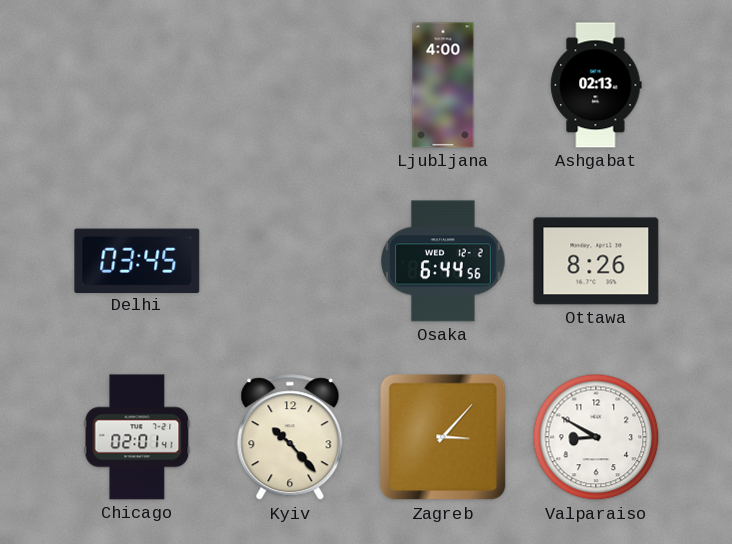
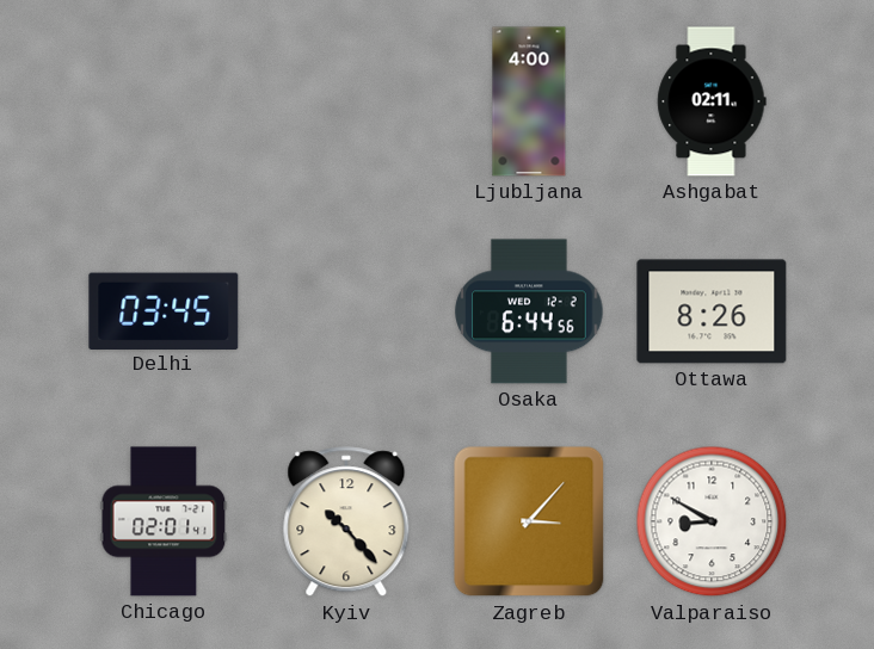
Ashgabat: 02:13 -> 02:11 (712, 101)
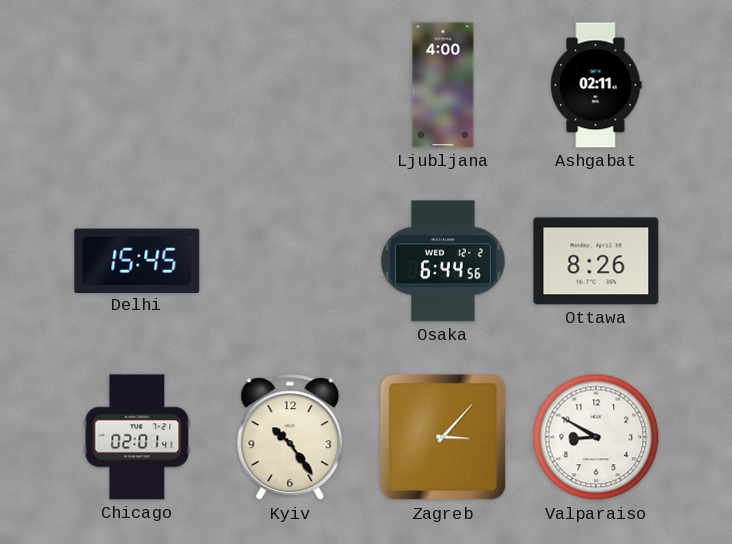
Delhi: 03:45 -> 15:45 (137, 260)
Kyiv: 10:23 -> 10:24 (290, 438)
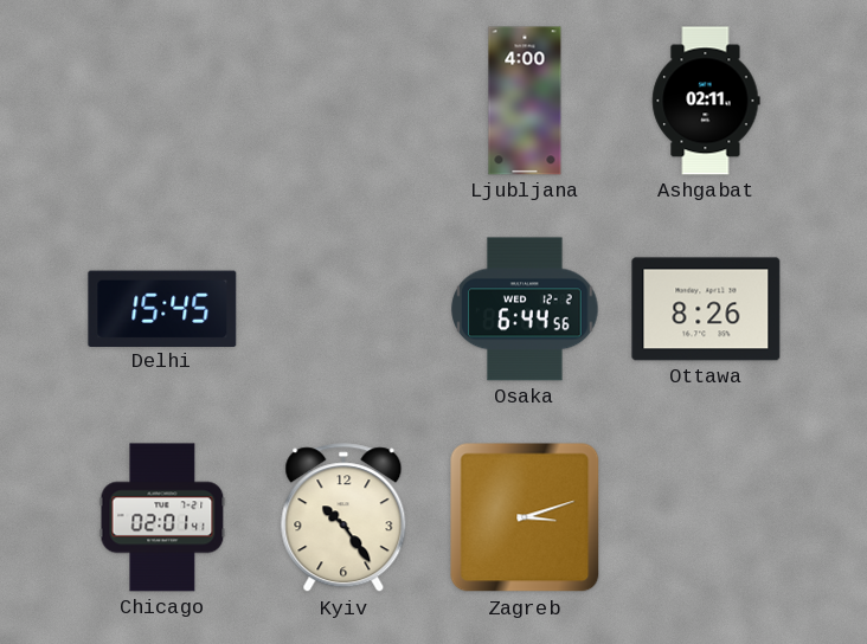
Zagreb: 3:07 -> 3:12 (525, 517)
Valparaiso: 8:50 -> none (596, 437)
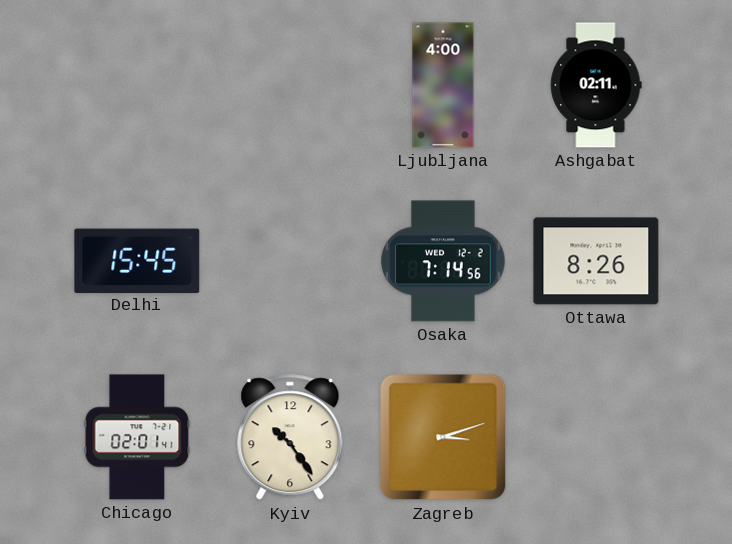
Osaka: 6:44 -> 7:14 (443, 261)
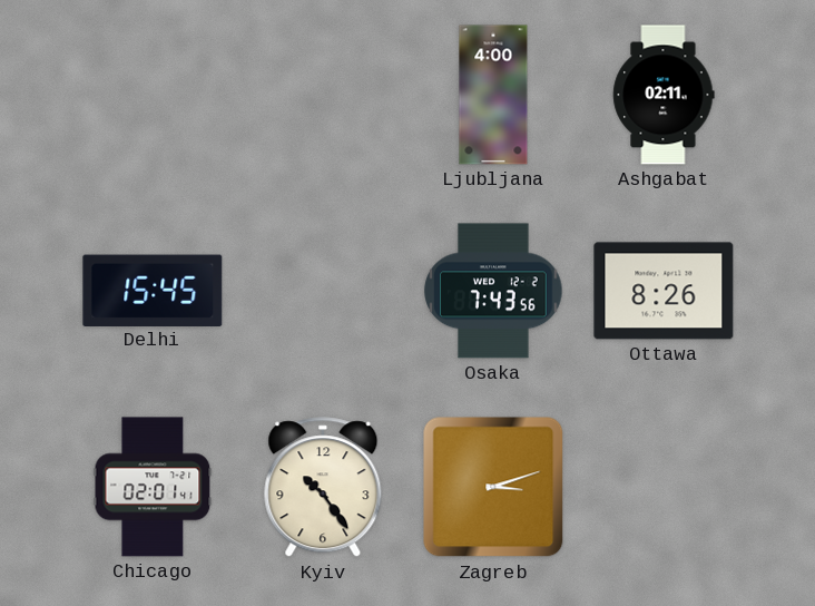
Osaka: 7:14 -> 7:43 (493, 291)
